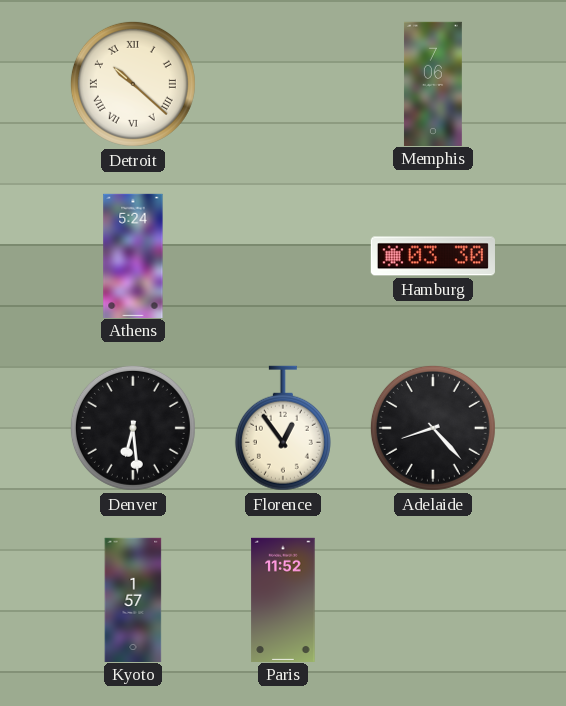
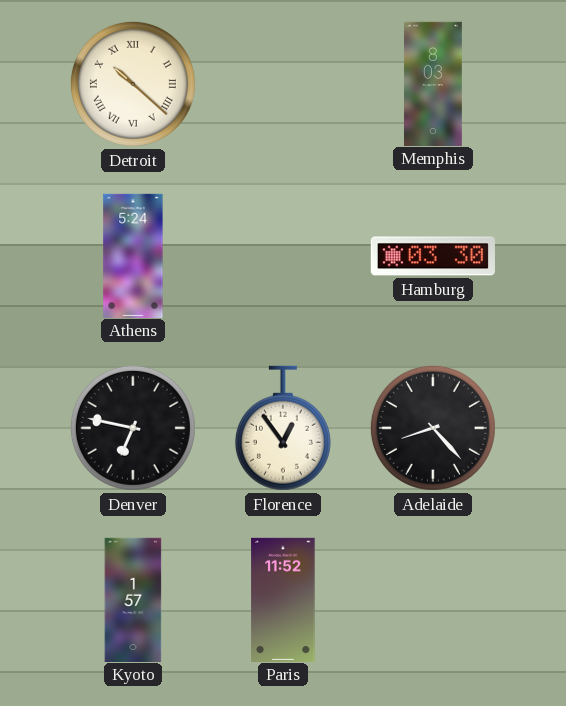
Memphis: 7:06 -> 8:03 (433, 83)
Denver: 6:29 -> 6:47 (133, 428)
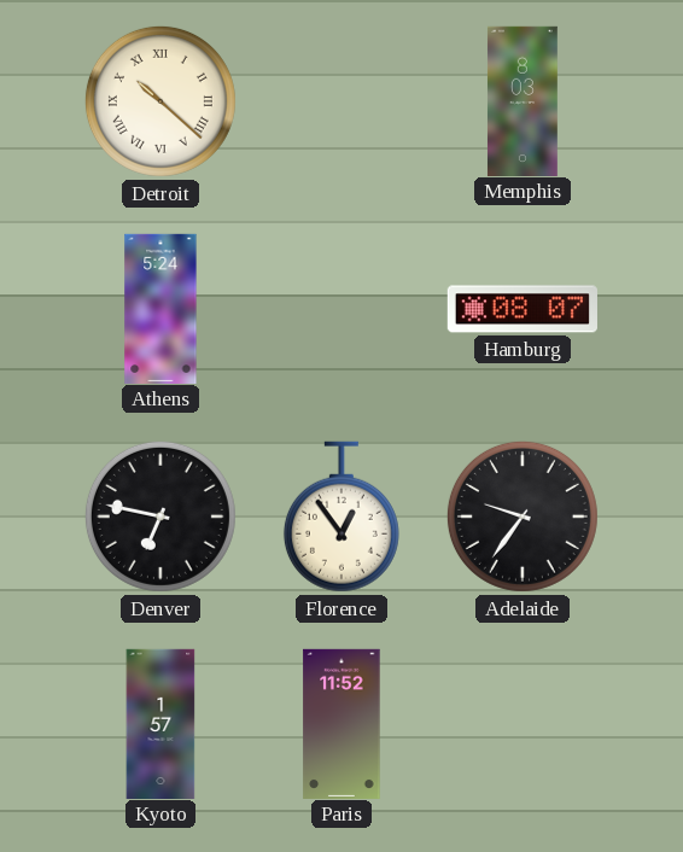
Hamburg: 03:30 -> 08:07 (523, 309)
Adelaide: 8:23 -> 9:36 (523, 517)
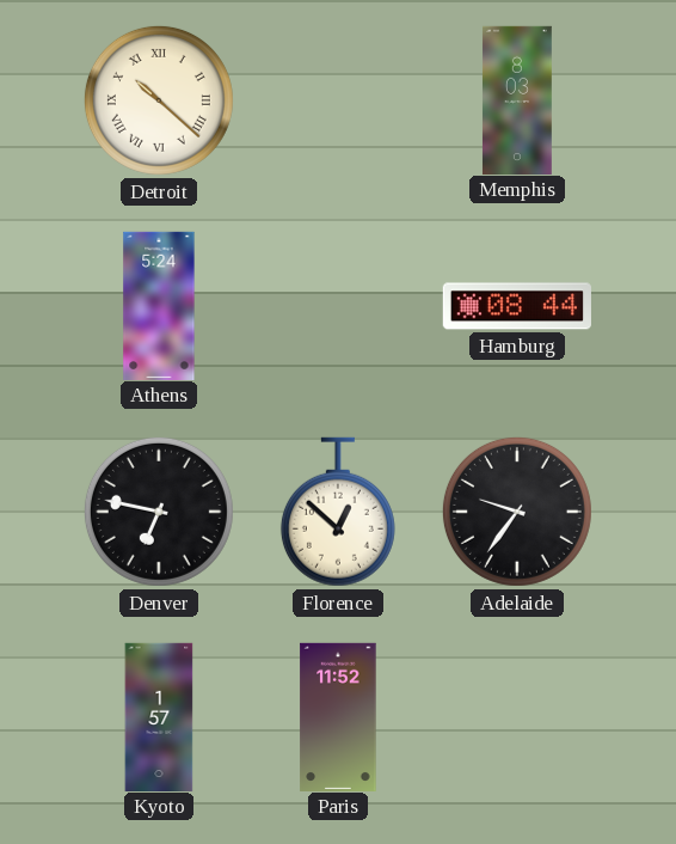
Hamburg: 08:07 -> 08:44 (517, 306)
Florence: 12:54 -> 12:52 (338, 512)
